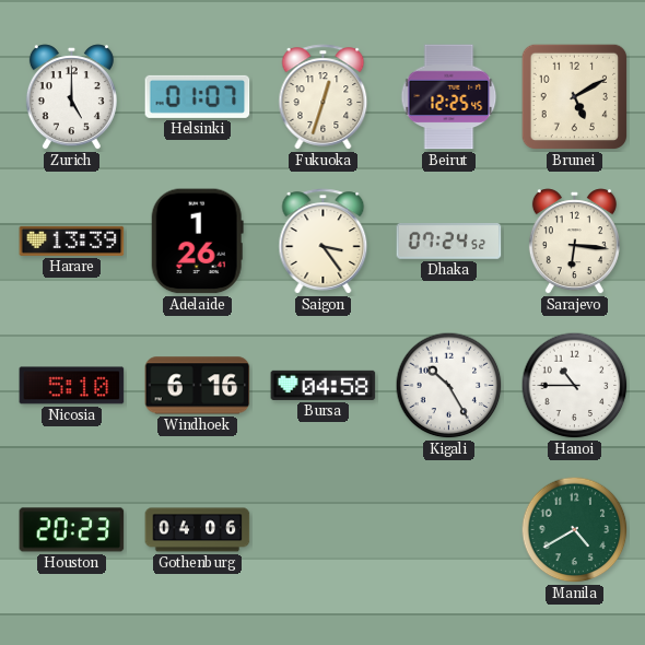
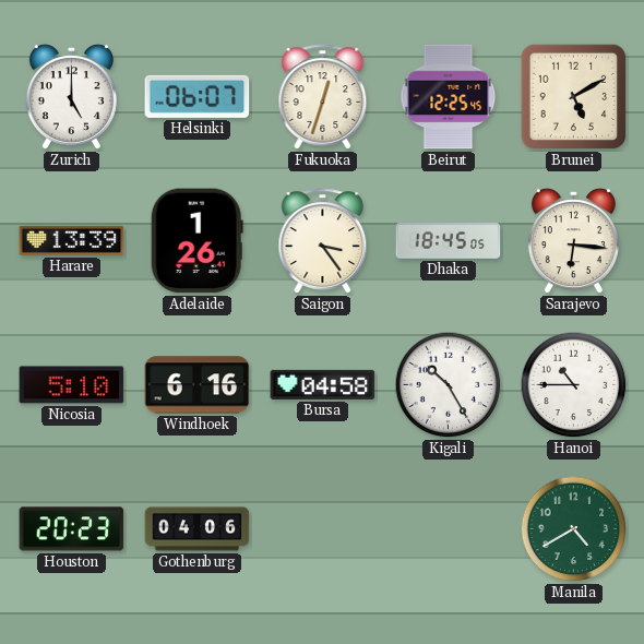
Helsinki: 01:07 -> 06:07 (198, 96)
Dhaka: 07:24 -> 18:45 (449, 241)
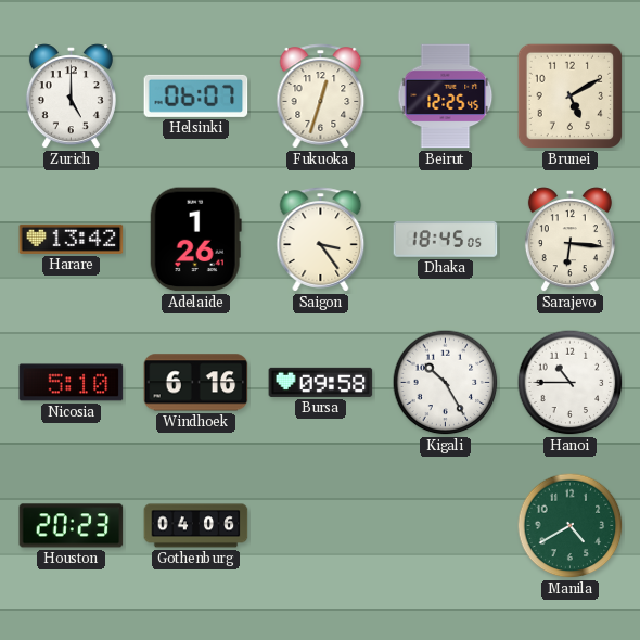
Harare: 13:39 -> 13:42 (72, 239)
Bursa: 04:58 -> 09:58 (321, 382)
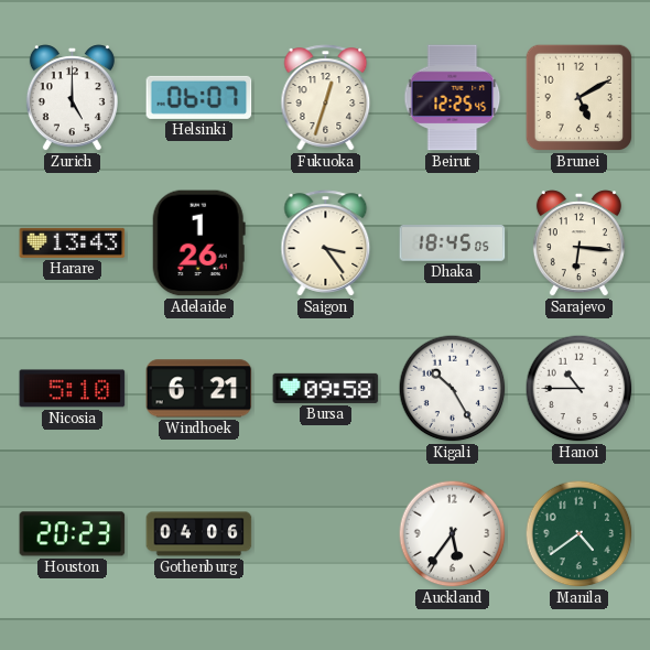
Harare: 13:42 -> 13:43 (73, 242)
Windhoek: 6:16 -> 6:21 (199, 389)
Auckland: none -> 5:36 (453, 534)
Manila: 4:40 -> 4:39 (579, 534)
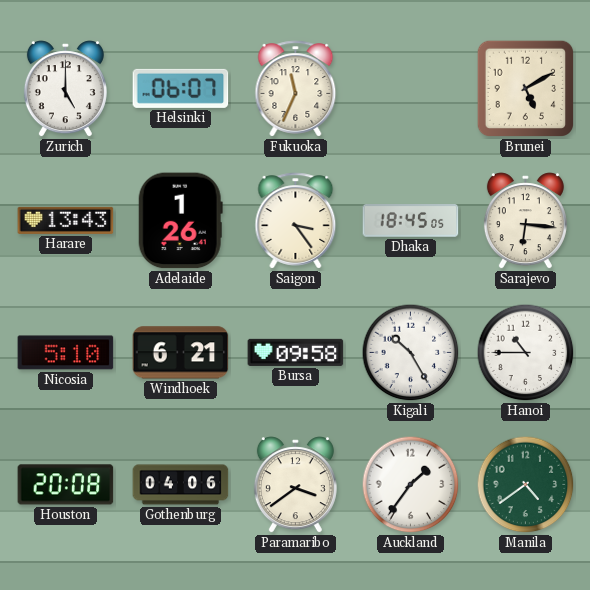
Fukuoka: 12:33 -> 11:34 (296, 89)
Beirut: 12:25 -> none (453, 98)
Houston: 20:23 -> 20:08 (66, 485)
Paramaribo: none -> 3:39 (295, 485)
Auckland: 5:36 -> 1:36 (411, 485)
